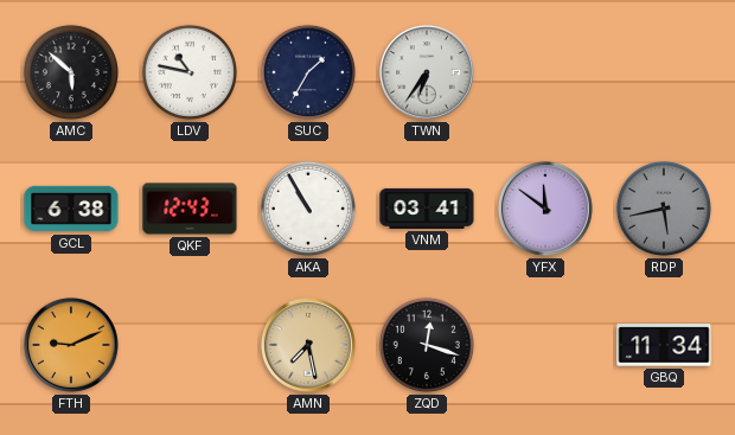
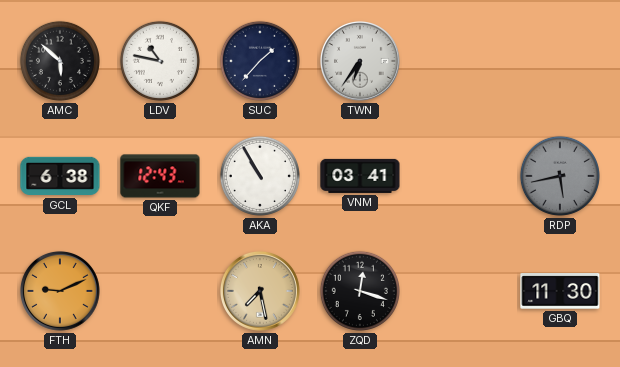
SUC: 1:35 -> 1:37 (260, 61)
YFX: 11:51 -> none (545, 209)
GBQ: 11:34 -> 11:30 (560, 291)
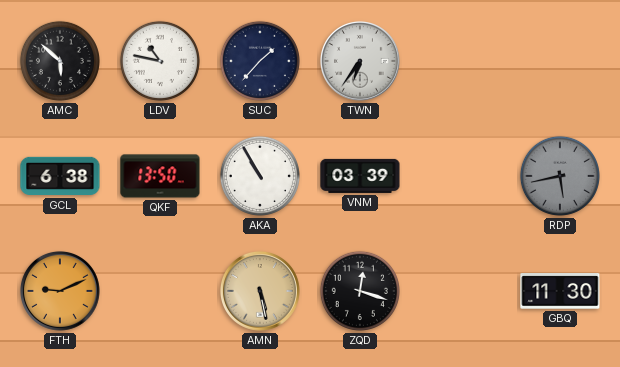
QKF: 12:43 -> 13:50 (160, 176)
VNM: 03:41 -> 03:39 (360, 176)
AMN: 7:28 -> 5:28 (260, 291)
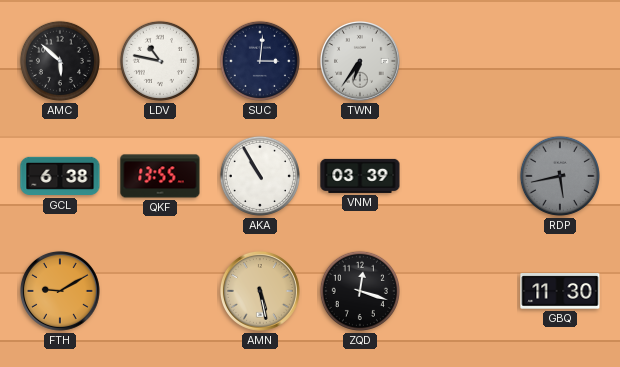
SUC: 1:37 -> 3:01 (260, 61)
QKF: 13:50 -> 13:55 (160, 176)
FTH: 9:11 -> 9:10 (60, 291)
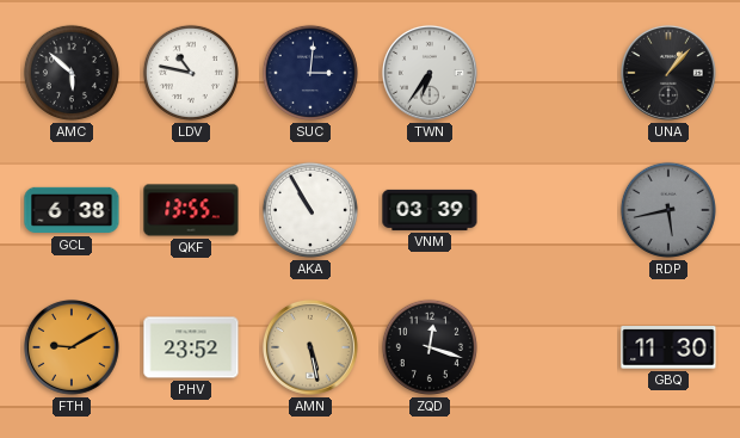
UNA: none -> 1:07 (668, 73)
PHV: none -> 23:52 (191, 347)
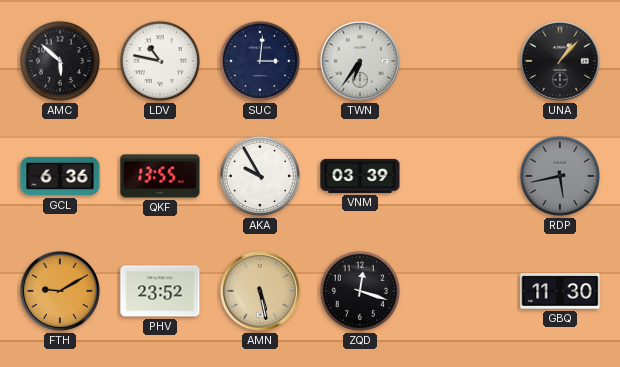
GCL: 6:38 -> 6:36 (60, 176)
AKA: 10:55 -> 9:55 (260, 176)
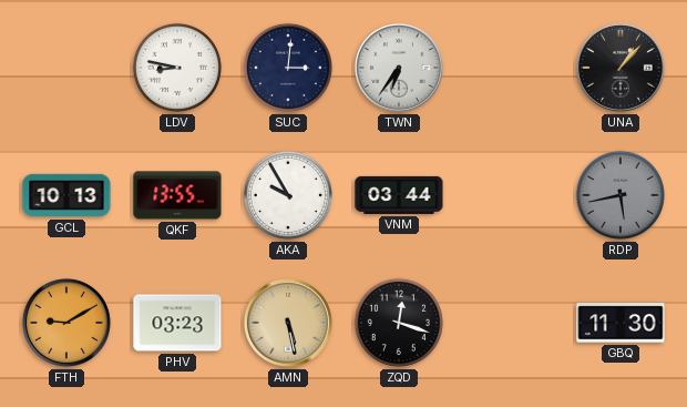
AMC: 5:52 -> none (60, 61)
LDV: 10:47 -> 8:47 (177, 68)
GCL: 6:36 -> 10:13 (66, 195)
VNM: 03:39 -> 03:44 (399, 195)
PHV: 23:52 -> 03:23 (177, 323)
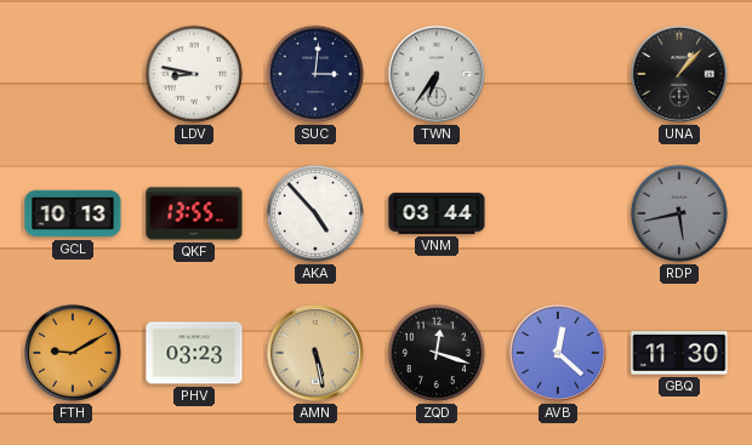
AKA: 9:55 -> 4:53 (315, 213)
AVB: none -> 12:22 (558, 353)
